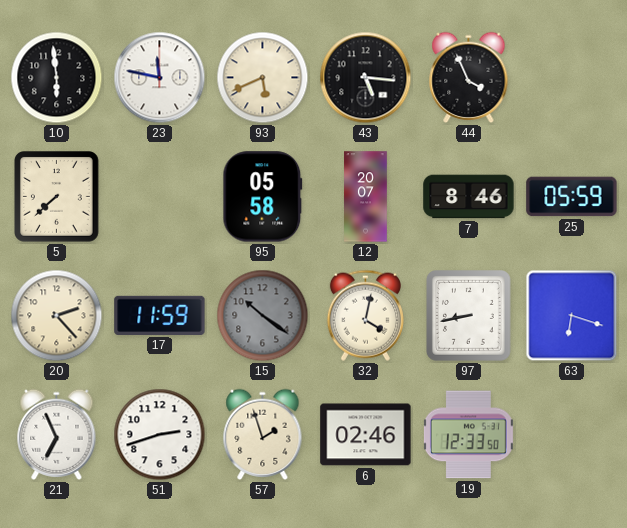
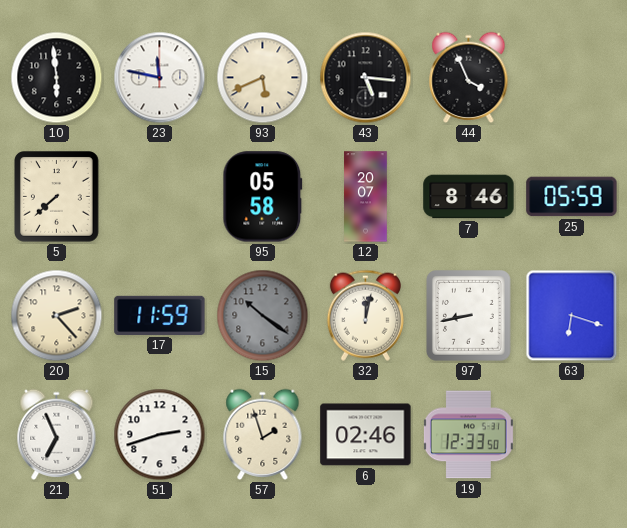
32: 4:02 -> 12:02 (365, 315)
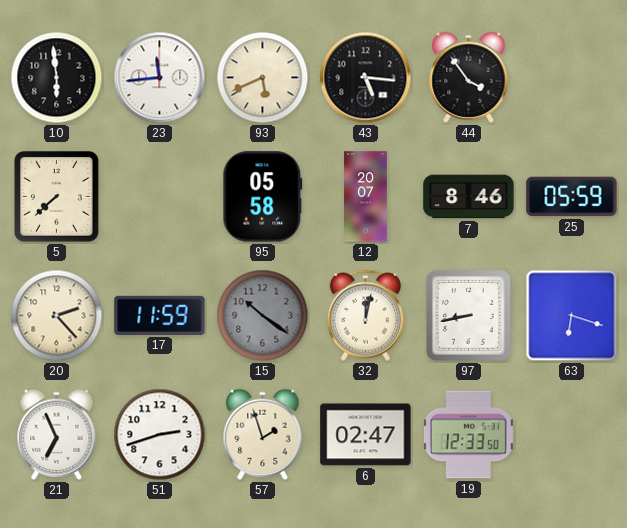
23: 11:47 -> 11:44 (160, 78)
44: 3:56 -> 3:54 (469, 77)
6: 02:46 -> 02:47 (366, 435)
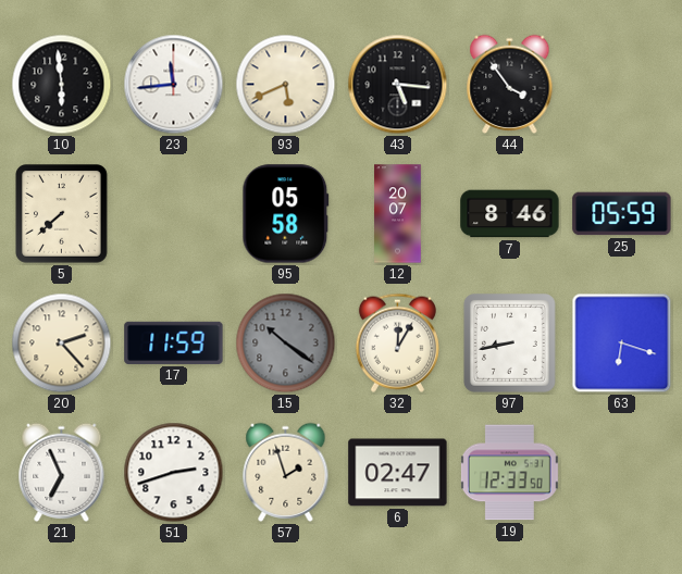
32: 12:02 -> 12:05 (397, 342)
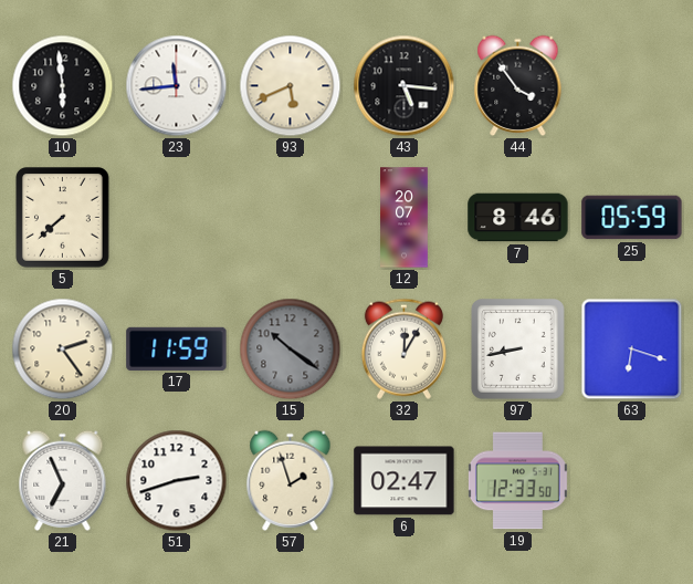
95: 05:58 -> none (286, 214)
20: 2:23 -> 2:24 (63, 350)
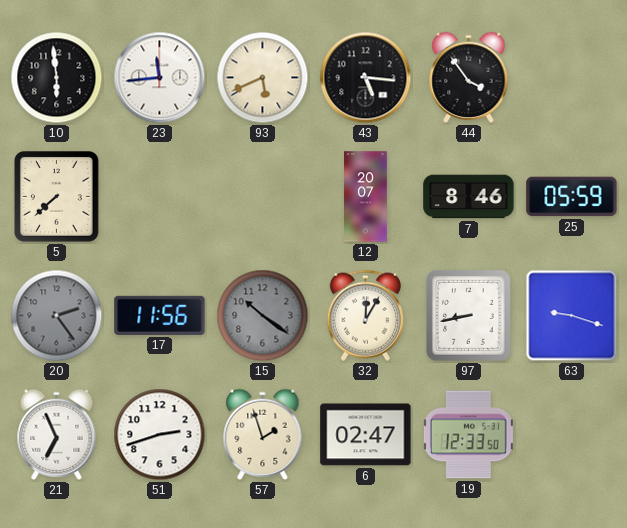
20 dial: cream -> grey (57, 316)
17: 11:59 -> 11:56 (160, 315)
63: 6:18 -> 9:18 (572, 316)
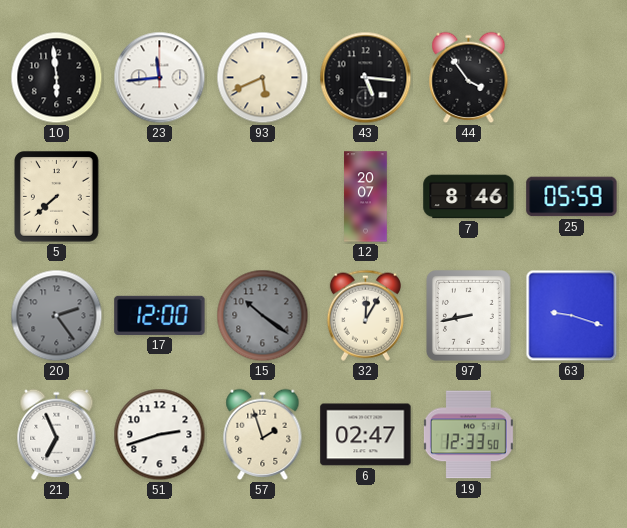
17: 11:56 -> 12:00 (160, 315)
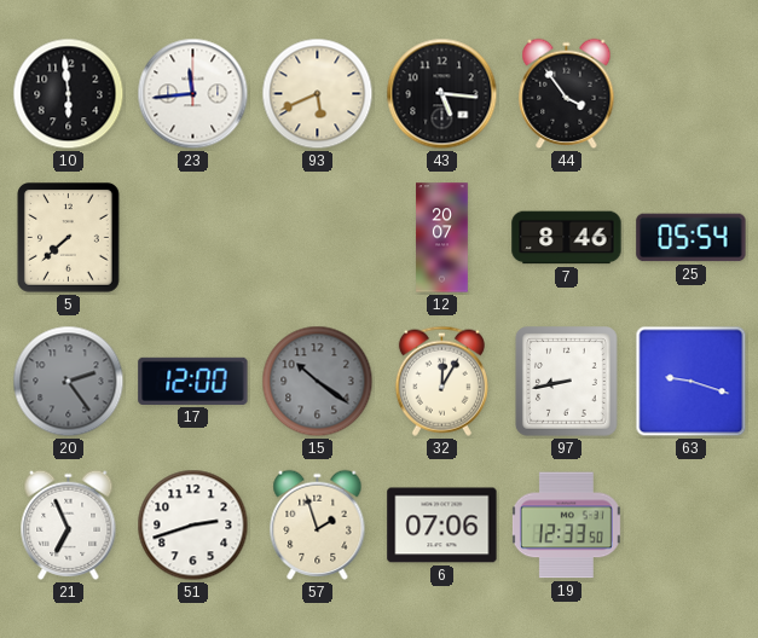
25: 05:59 -> 05:54 (692, 238)
6: 02:47 -> 07:06 (442, 526)
